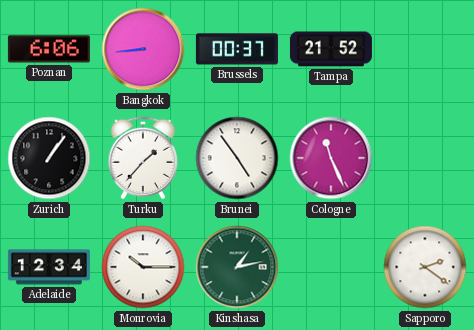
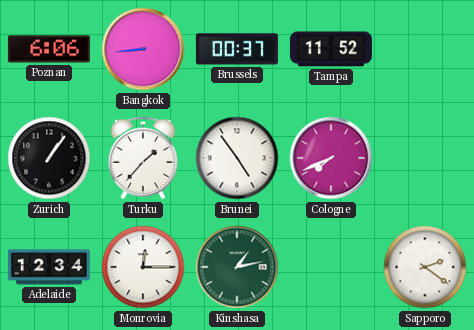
Tampa: 21:52 -> 11:52 (331, 49)
Cologne: 11:26 -> 7:41 (331, 158)
Monrovia: 10:15 -> 12:15 (143, 267)
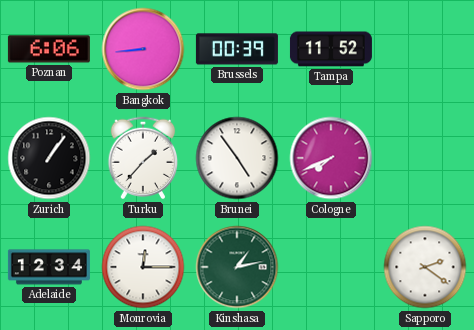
Brussels: 00:37 -> 00:39 (237, 49)
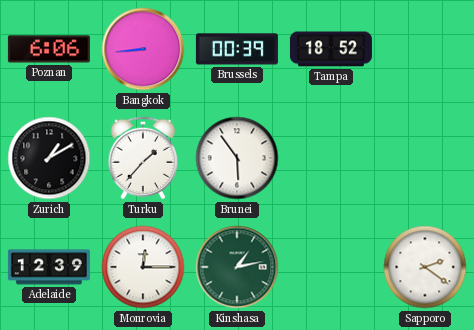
Tampa: 11:52 -> 18:52 (331, 49)
Zurich: 1:06 -> 1:10 (49, 158)
Brunei: 4:54 -> 5:54 (237, 158)
Cologne: 7:41 -> none (331, 158)
Adelaide: 12:34 -> 12:39 (49, 267)
